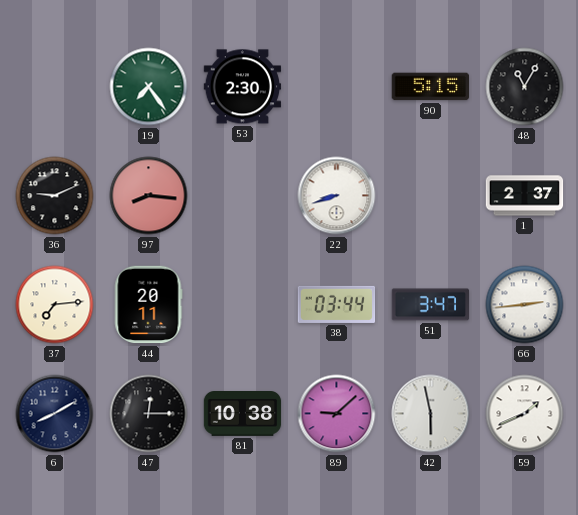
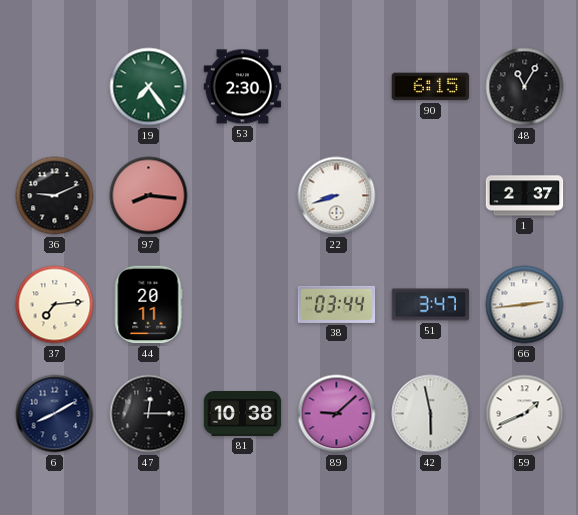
90: 5:15 -> 6:15 (431, 87)
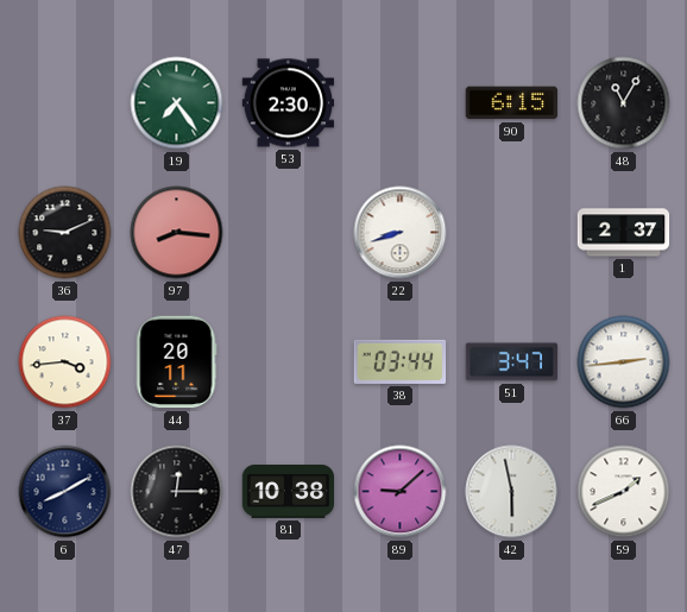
37: 7:14 -> 3:44 (65, 362)
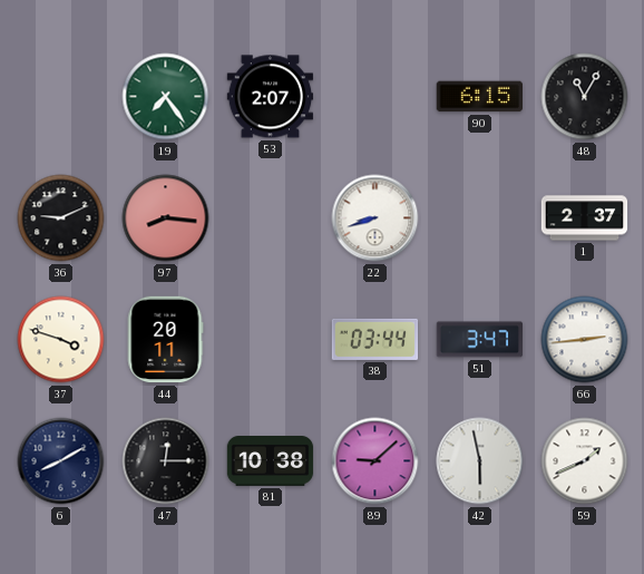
53: 2:30 -> 2:07 (271, 97)
37: 3:44 -> 3:48 (61, 340)
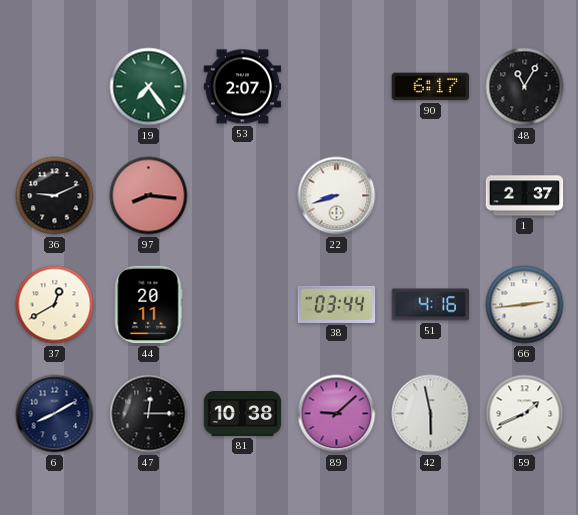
90: 6:15 -> 6:17 (431, 87)
37: 3:48 -> 12:40 (55, 305)
51: 3:47 -> 4:16 (431, 305)
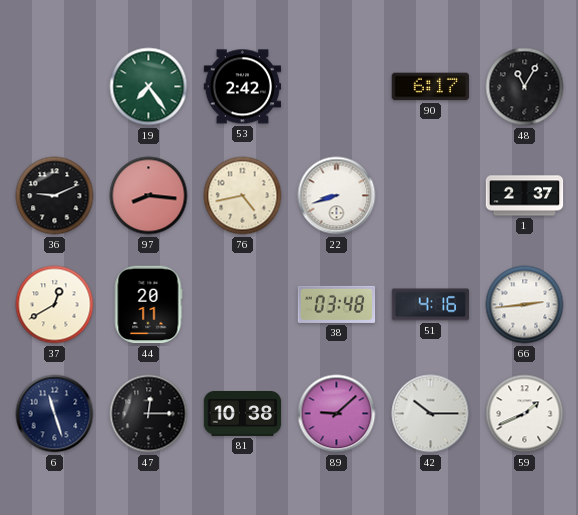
53: 2:07 -> 2:42 (243, 87)
76: none -> 4:43 (243, 196)
38: 03:44 -> 03:48 (337, 304)
6: 8:10 -> 11:27 (55, 414)
42: 5:58 -> 10:15 (431, 414)
